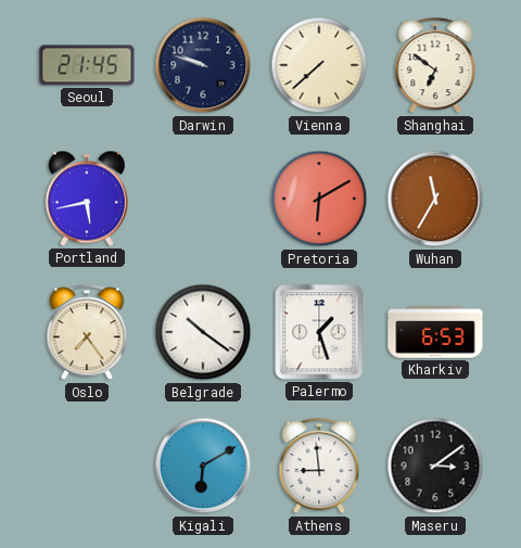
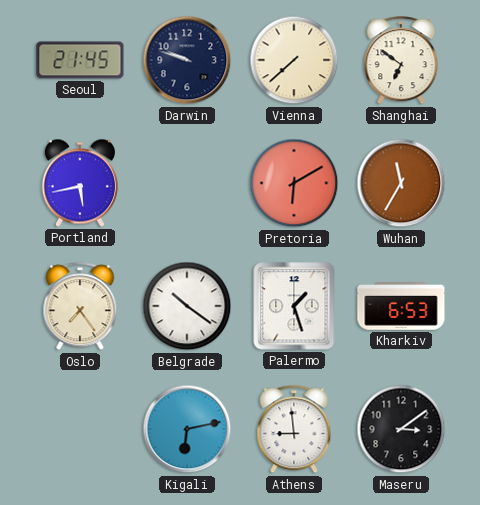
Kigali: 6:10 -> 6:13 (187, 429)
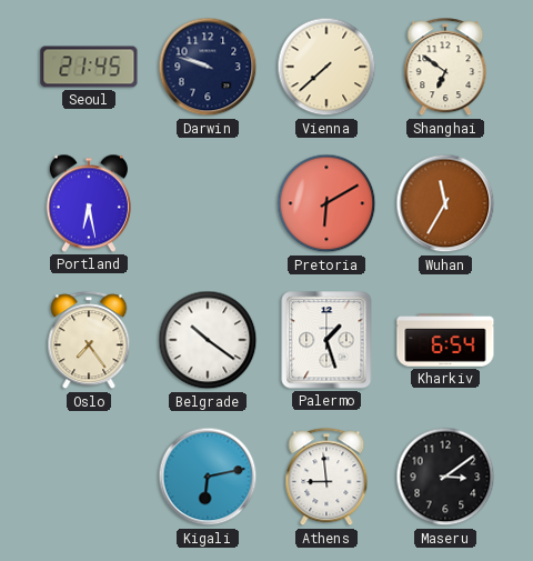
Portland: 5:43 -> 6:28 (89, 203)
Kharkiv: 6:53 -> 6:54 (445, 340)
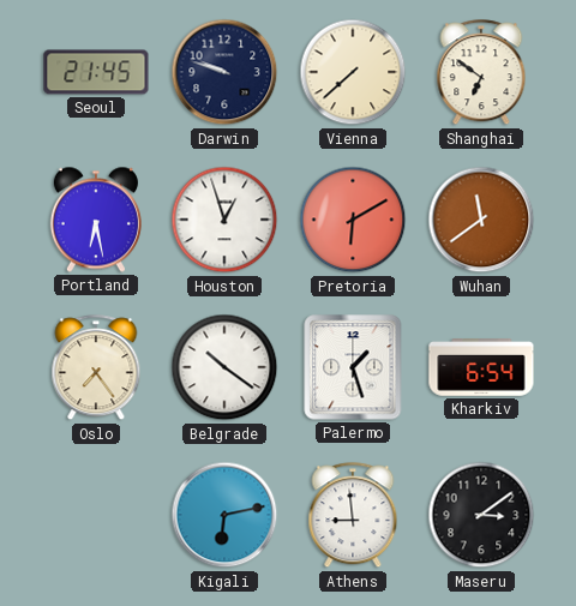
Houston: none -> 12:57 (224, 220)
Wuhan: 11:35 -> 11:39 (481, 220)
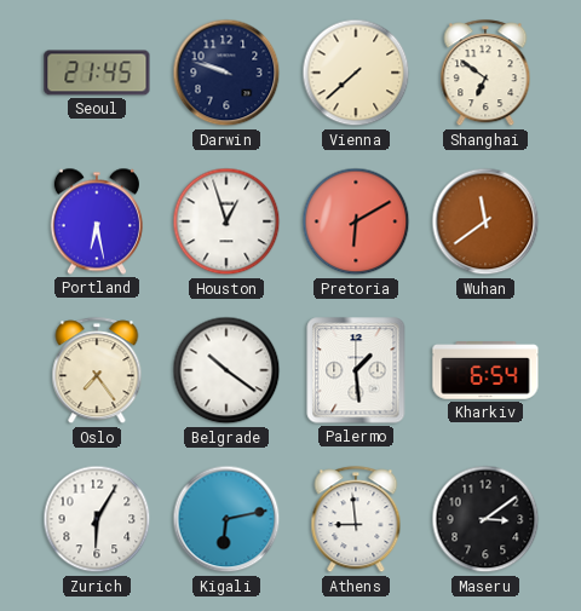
Palermo: 1:27 -> 1:29 (356, 370)
Zurich: none -> 6:05 (97, 519)
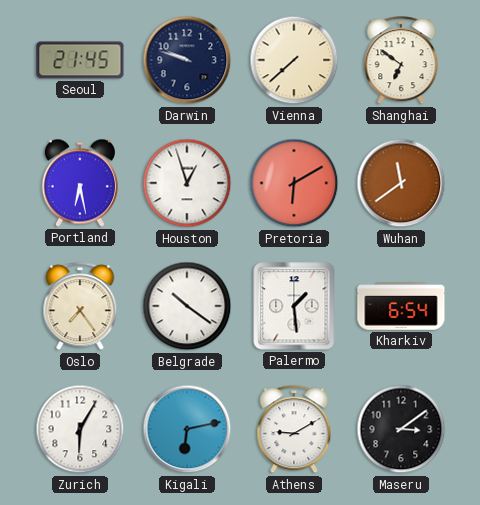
Athens: 8:59 -> 9:10 (294, 430)
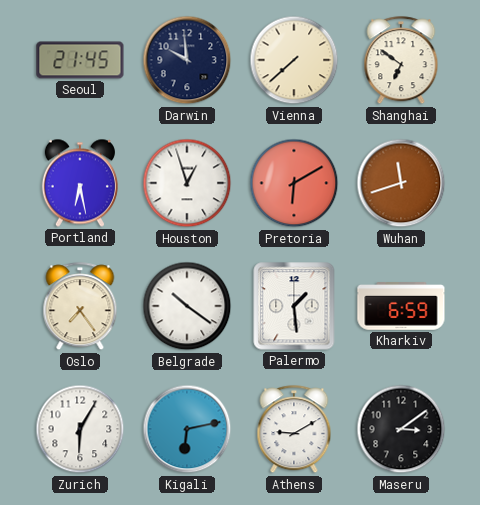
Darwin: 9:48 -> 9:59 (187, 60)
Wuhan: 11:39 -> 11:42 (401, 183)
Kharkiv: 6:54 -> 6:59 (401, 306)
